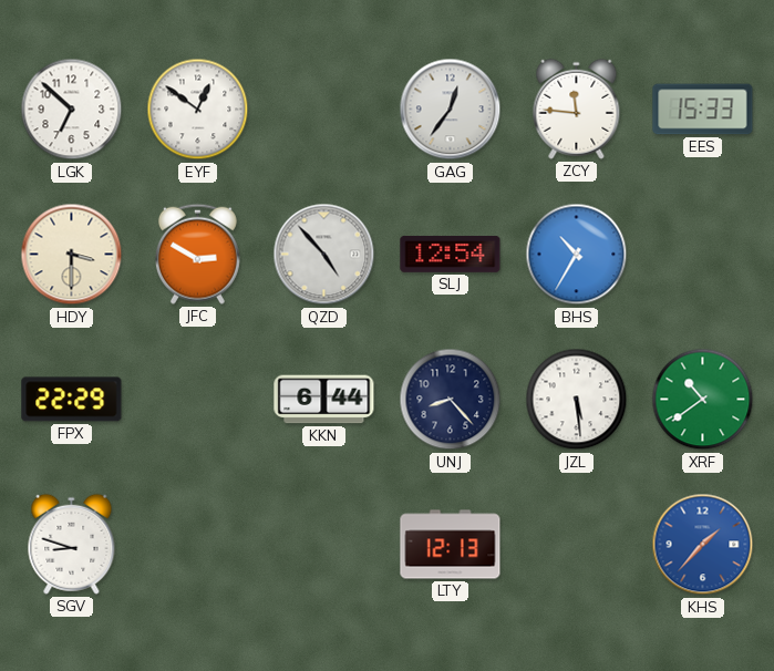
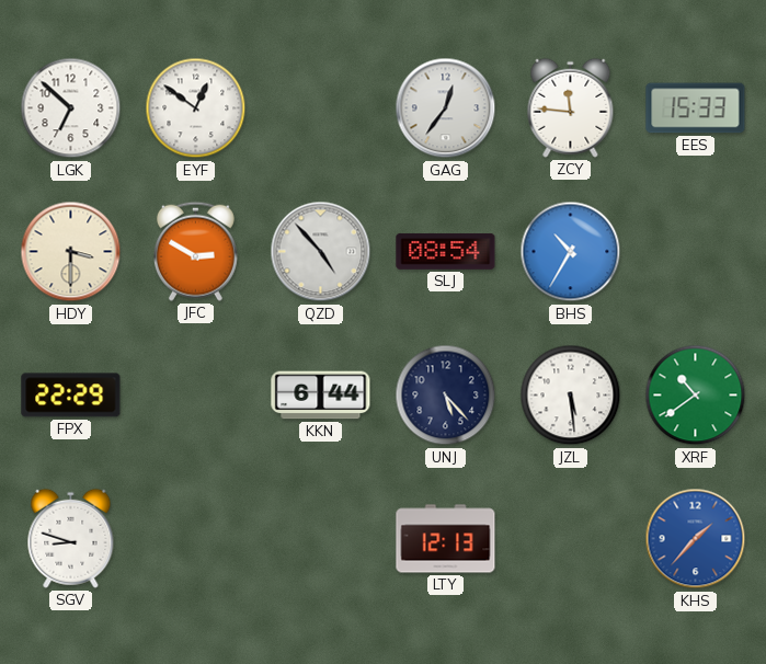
SLJ: 12:54 -> 08:54 (446, 251)
UNJ: 8:23 -> 5:23 (446, 396)
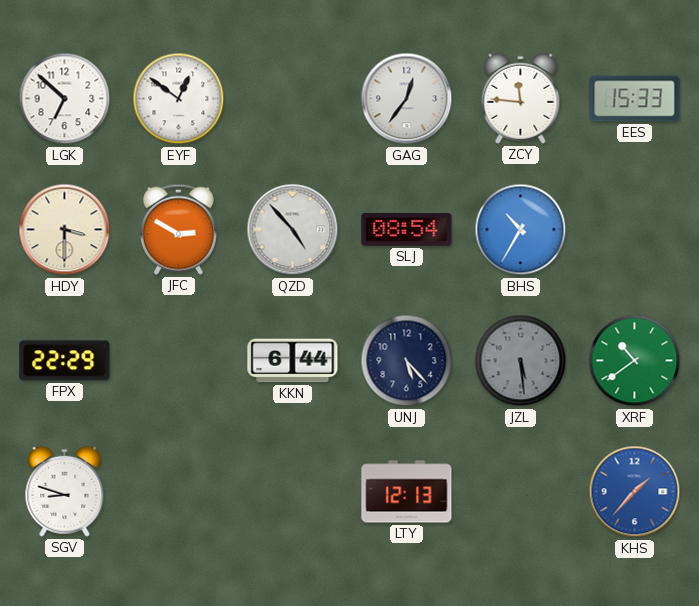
JZL dial: white -> grey (521, 361)
